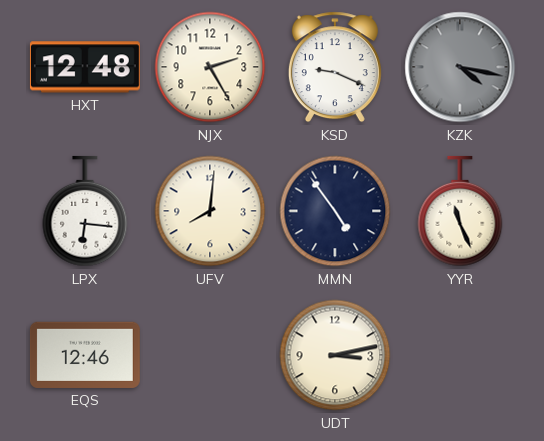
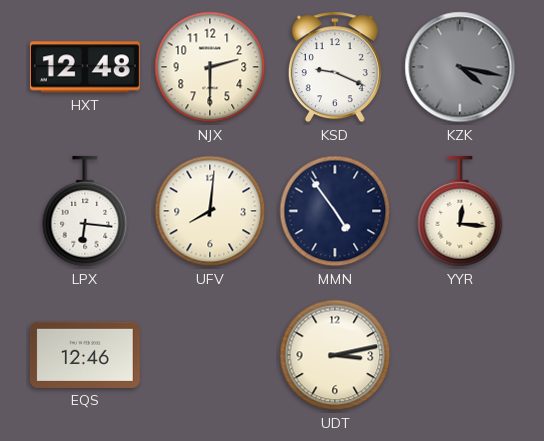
NJX: 2:25 -> 2:30 (210, 67)
YYR: 11:26 -> 12:16 (460, 211)
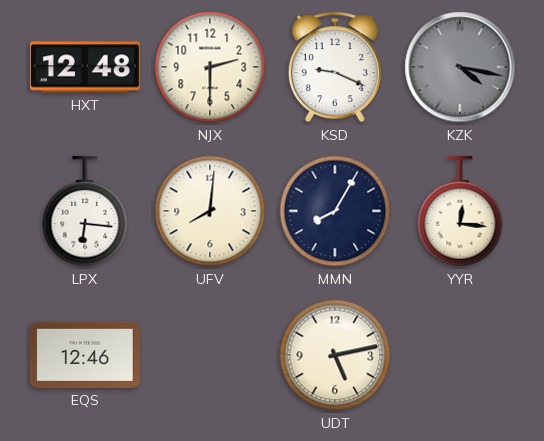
MMN: 4:54 -> 8:05 (335, 211)
UDT: 3:13 -> 5:13 (335, 355)
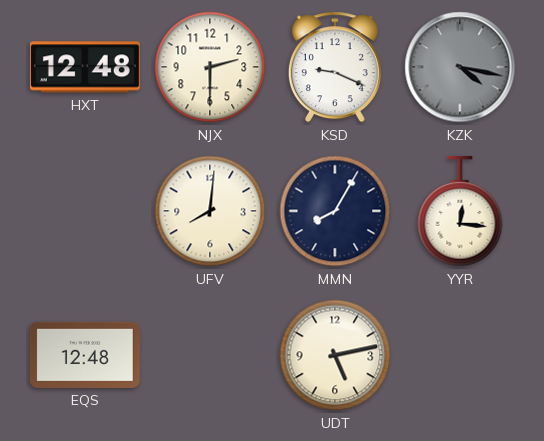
LPX: 6:16 -> none (85, 211)
EQS: 12:46 -> 12:48 (85, 355)
